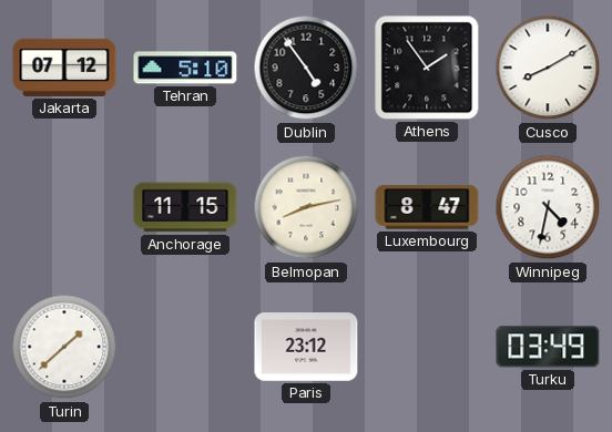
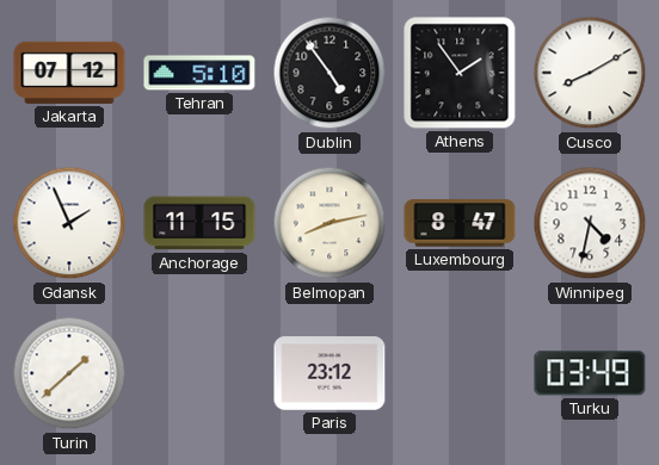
Gdansk: none -> 1:56 (69, 223)
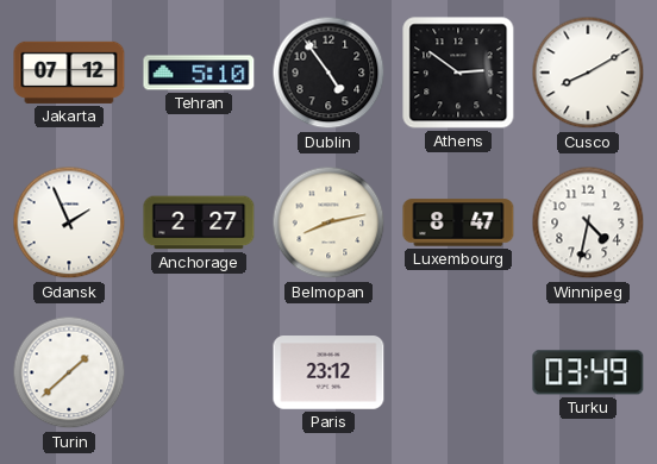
Athens: 1:54 -> 2:51 (458, 73)
Anchorage: 11:15 -> 2:27 (199, 222)
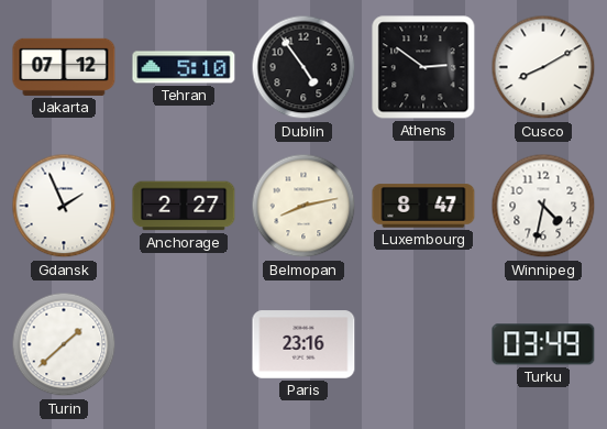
Paris: 23:12 -> 23:16 (304, 344)
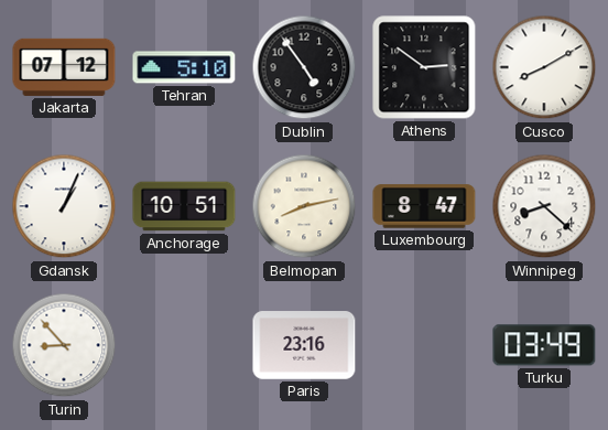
Gdansk: 1:56 -> 1:04 (64, 206)
Anchorage: 2:27 -> 10:51 (184, 206)
Winnipeg: 4:32 -> 8:22 (544, 206)
Turin: 1:38 -> 8:53 (64, 345)
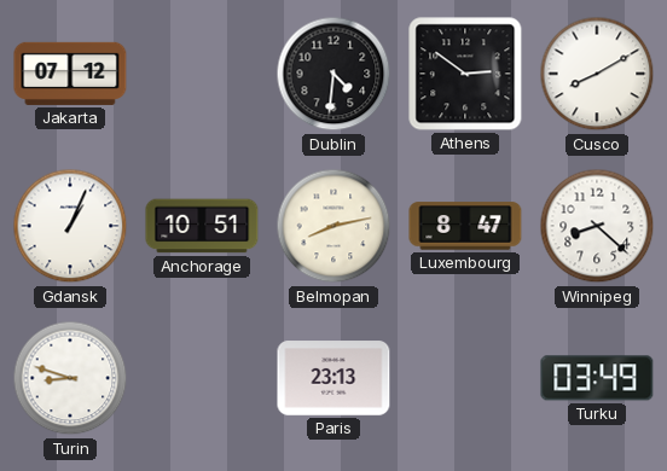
Tehran: 5:10 -> none (184, 67)
Dublin: 4:54 -> 4:31 (333, 74)
Turin: 8:53 -> 8:48 (70, 378)
Paris: 23:16 -> 23:13 (333, 378)
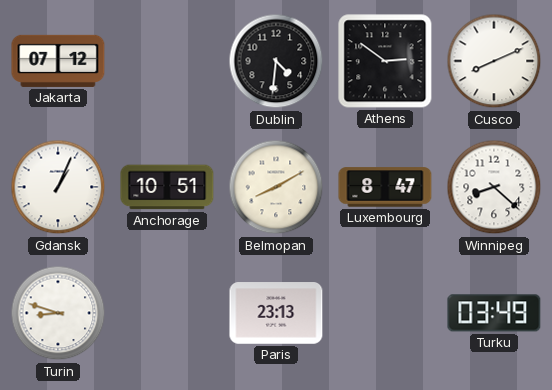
Cusco: 8:10 -> 8:11 (494, 61)
Belmopan: 8:13 -> 8:10 (276, 187)
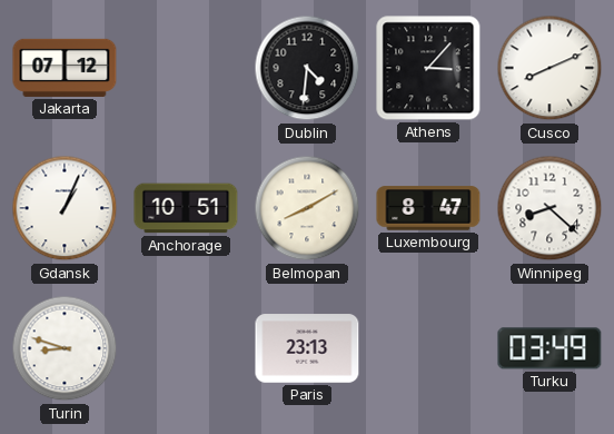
Athens: 2:51 -> 3:07 (428, 68)
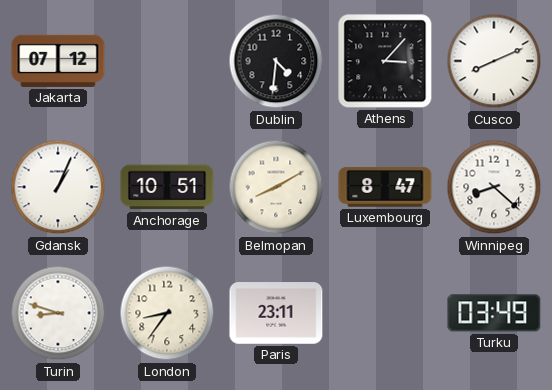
London: none -> 8:36 (167, 313)
Paris: 23:13 -> 23:11 (276, 313)
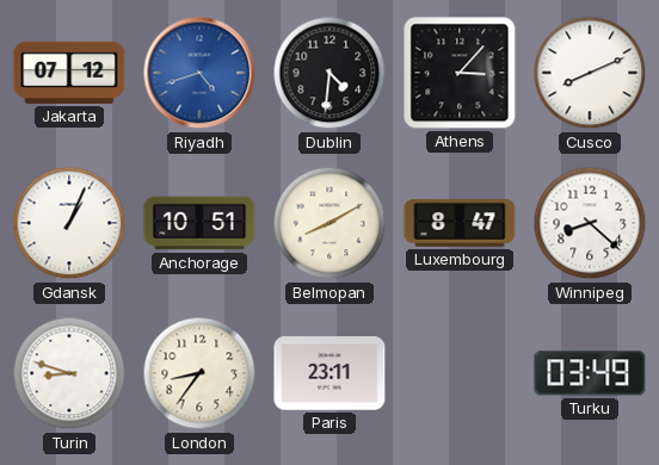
Riyadh: none -> 4:42 (199, 73)
